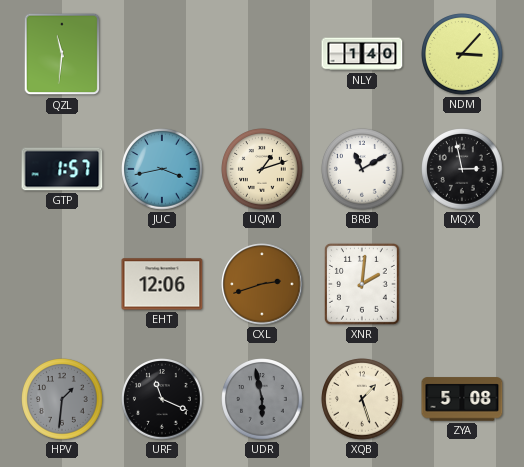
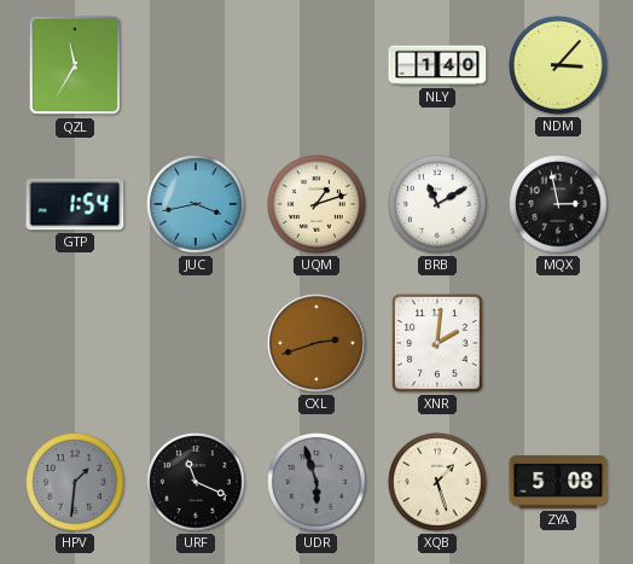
QZL: 11:31 -> 11:35 (75, 65)
GTP: 1:57 -> 1:54 (75, 204)
EHT: 12:06 -> none (162, 284)
UDR: 5:58 -> 5:57 (316, 482)
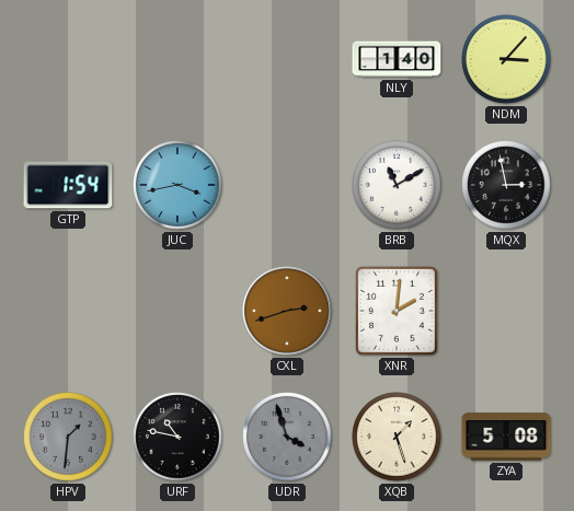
QZL: 11:35 -> none (75, 65)
UQM: 1:12 -> none (316, 204)
URF: 11:19 -> 10:47 (177, 437)
UDR: 5:57 -> 3:57 (287, 437)
